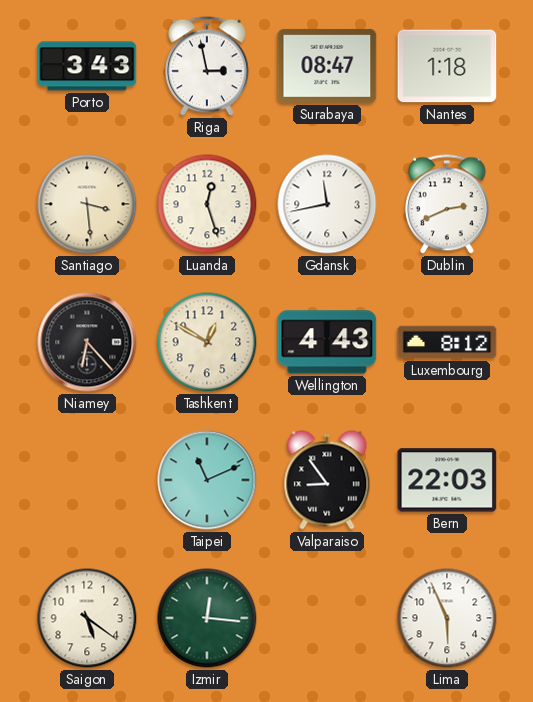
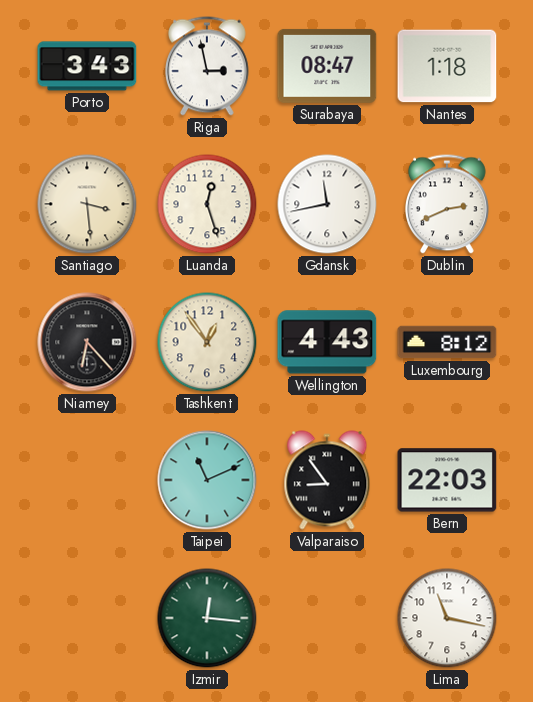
Tashkent: 12:50 -> 12:54 (207, 342)
Saigon: 5:21 -> none (87, 618)
Lima: 5:56 -> 11:17 (447, 618)
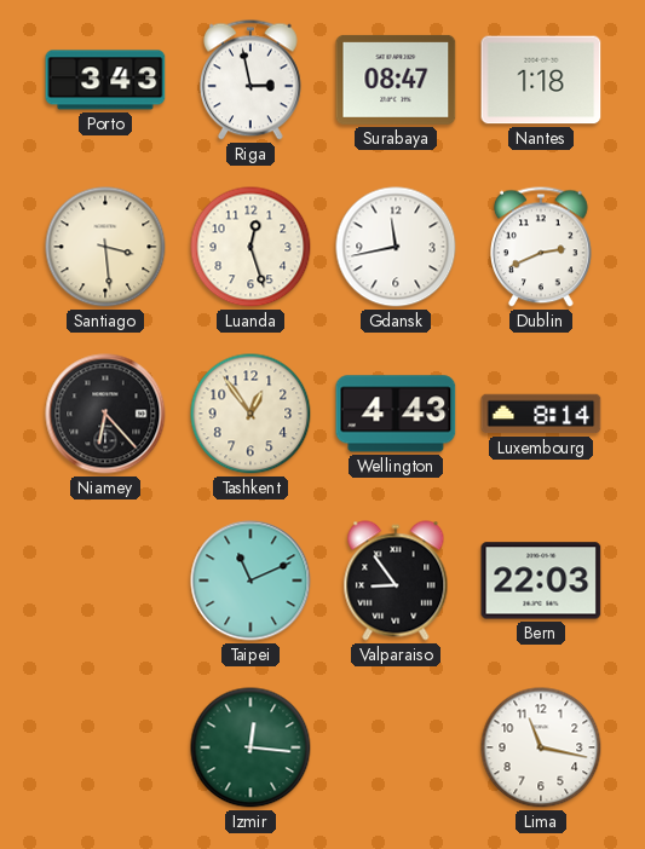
Luxembourg: 8:12 -> 8:14 (541, 414)
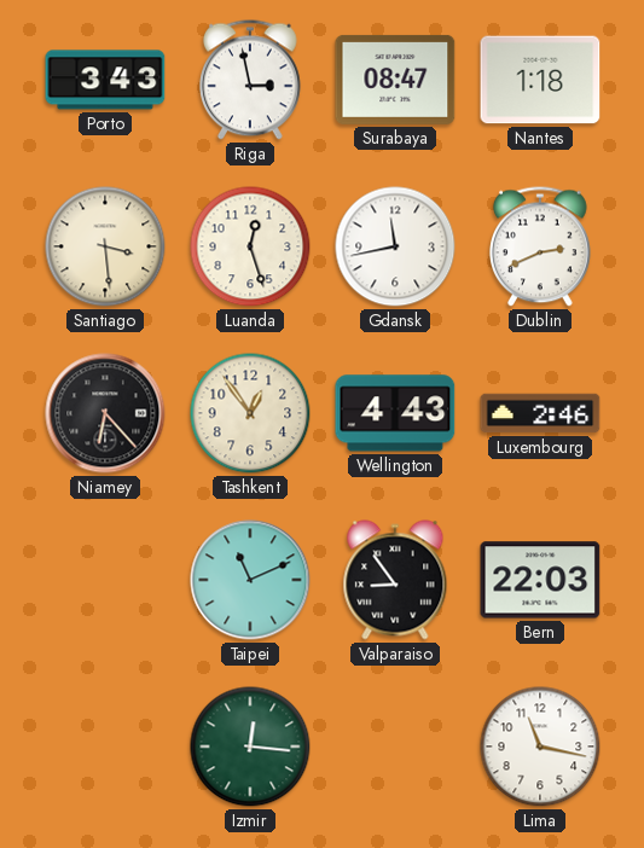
Luxembourg: 8:14 -> 2:46 (540, 413)
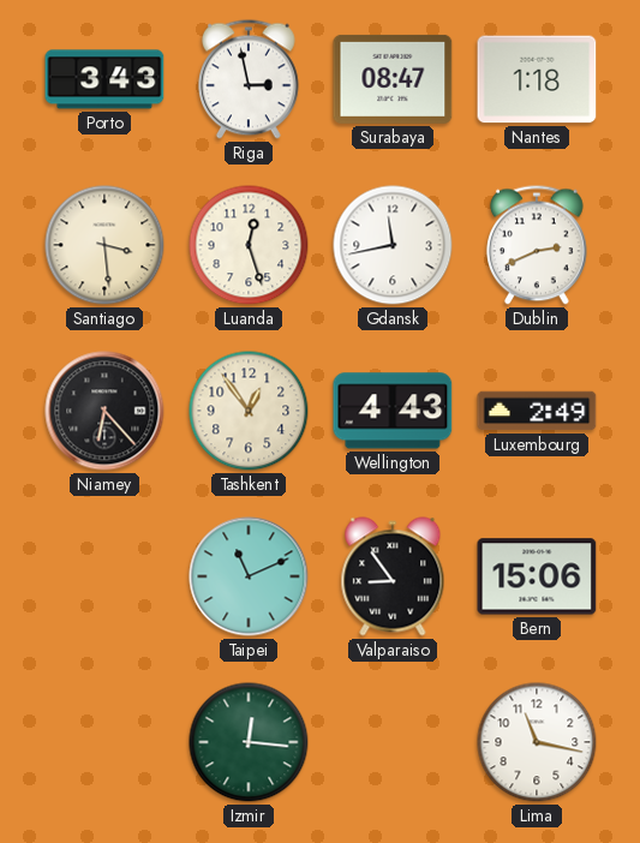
Luxembourg: 2:46 -> 2:49 (537, 411)
Bern: 22:03 -> 15:06 (537, 576)
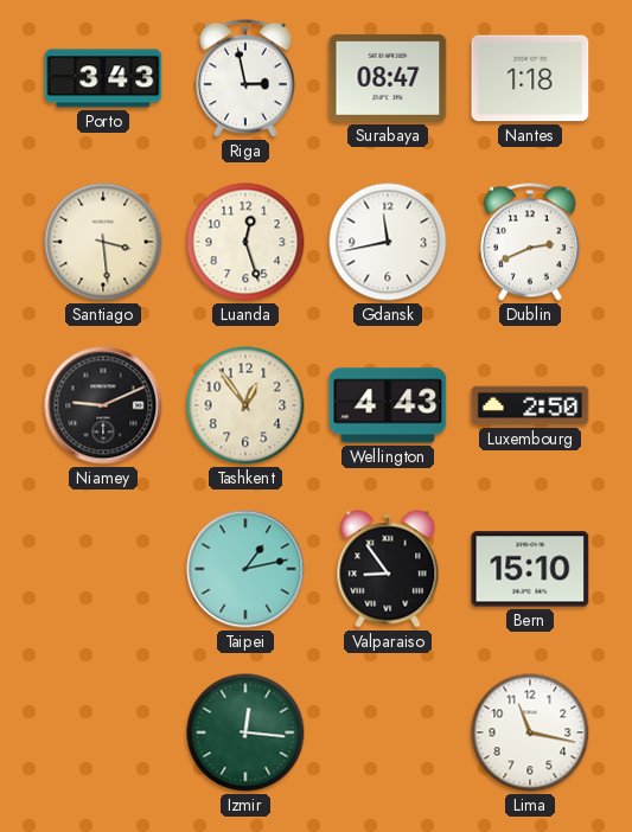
Niamey: 6:23 -> 9:11 (103, 405)
Luxembourg: 2:49 -> 2:50 (530, 405)
Taipei: 11:11 -> 1:13 (245, 569)
Bern: 15:06 -> 15:10 (530, 569)
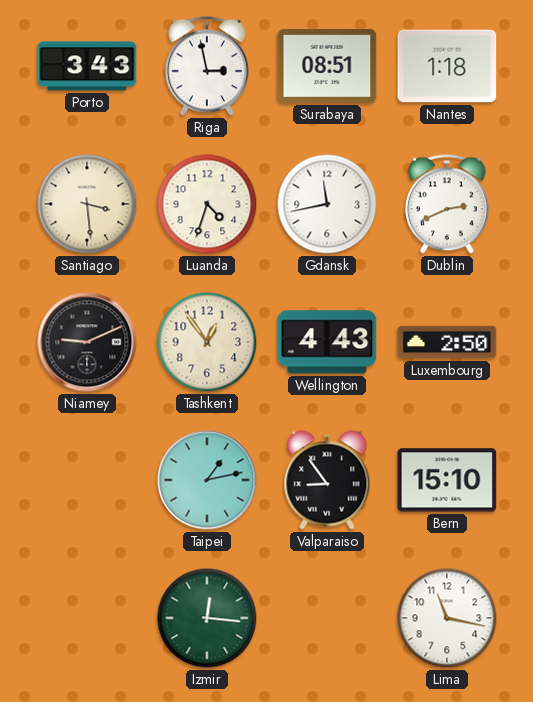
Surabaya: 08:47 -> 08:51 (327, 66)
Luanda: 12:27 -> 4:33 (207, 204)
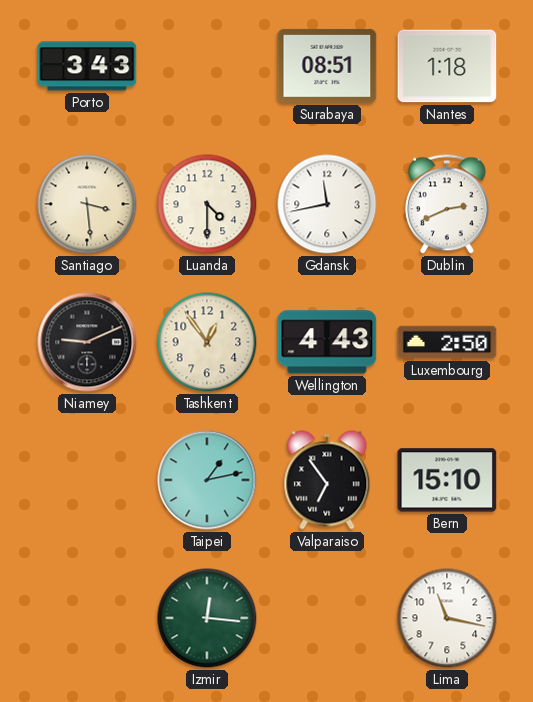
Riga: 2:58 -> none (208, 66)
Luanda: 4:33 -> 4:30 (207, 204)
Valparaiso: 8:54 -> 6:54 (327, 480)
